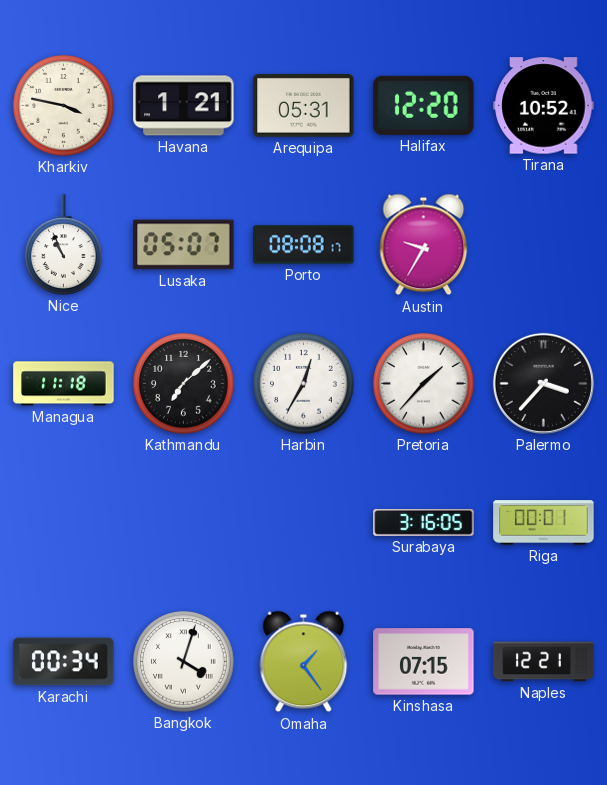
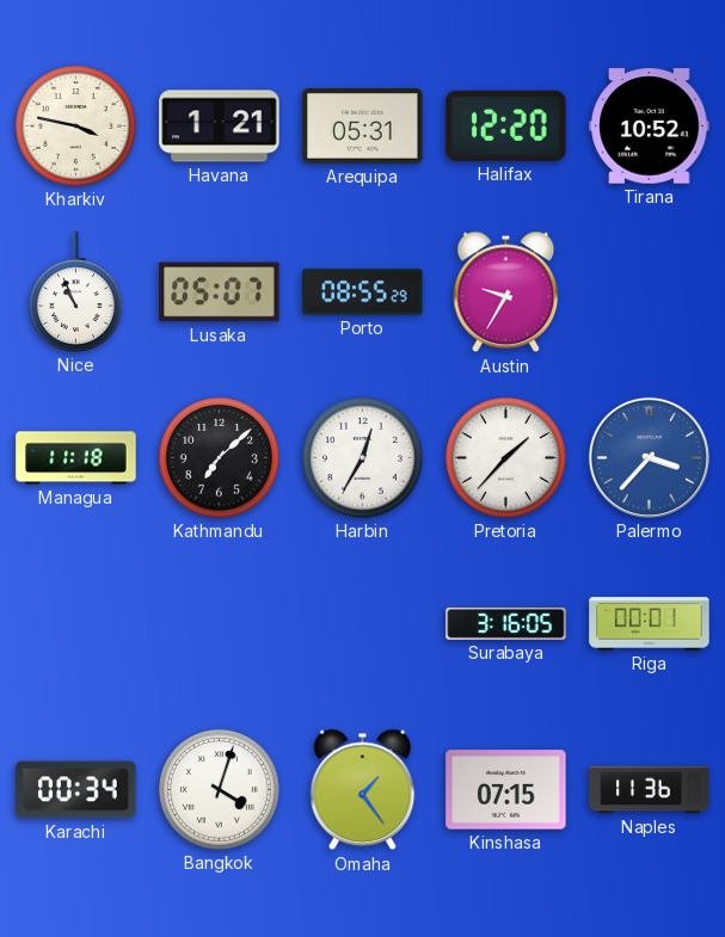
Porto: 08:08 -> 08:55 (363, 292)
Palermo dial: black -> blue (649, 457)
Naples: 12:21 -> 11:36 (650, 790)
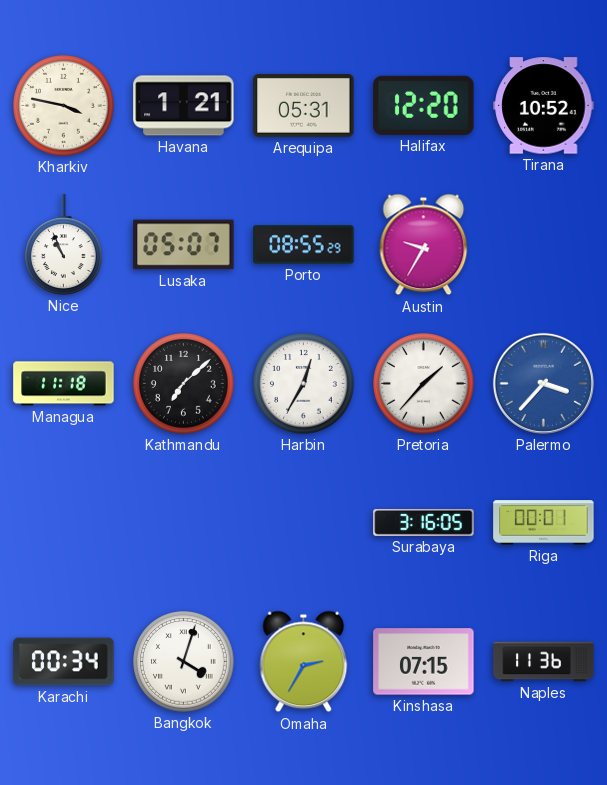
Omaha: 1:24 -> 2:35 (304, 662)
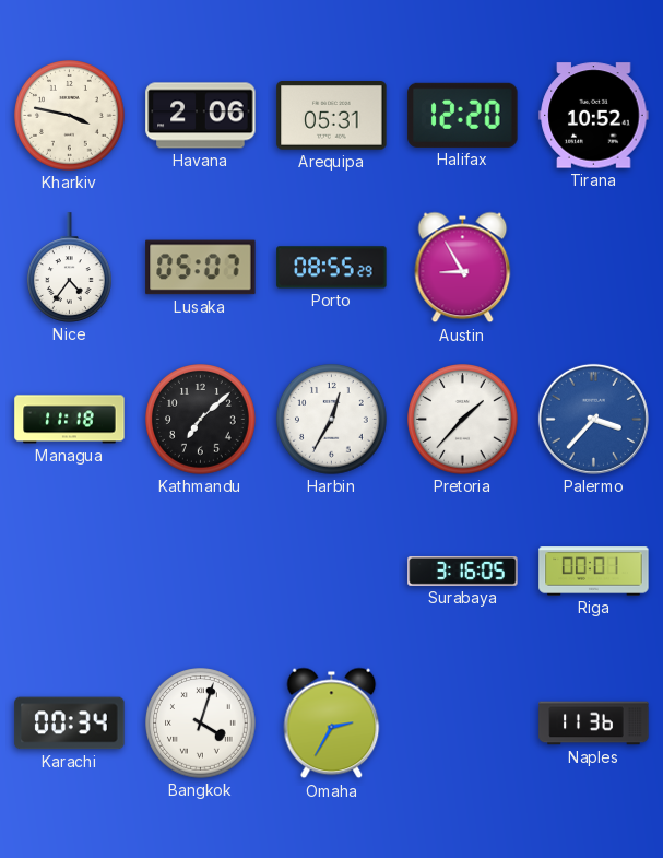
Havana: 1:21 -> 2:06 (201, 116)
Nice: 10:56 -> 4:36 (70, 268)
Austin: 9:35 -> 8:55 (463, 268)
Kinshasa: 07:15 -> none (424, 662)
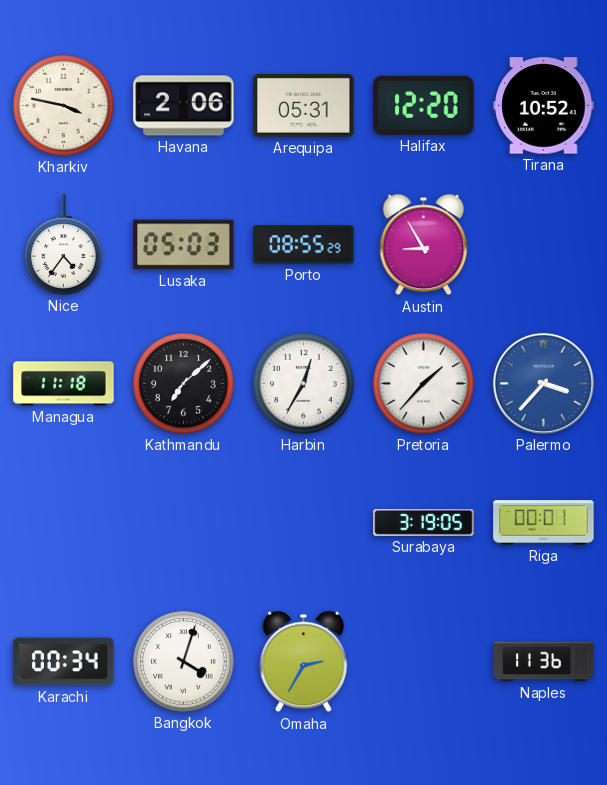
Lusaka: 05:07 -> 05:03 (184, 245)
Surabaya: 3:16 -> 3:19 (424, 522)
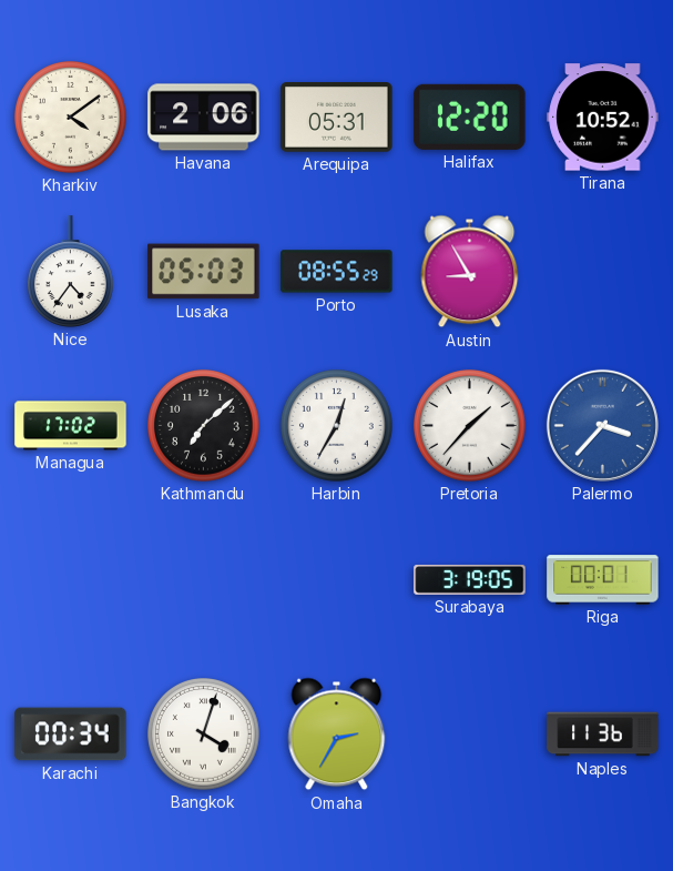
Kharkiv: 3:47 -> 4:09 (71, 118)
Managua: 11:18 -> 17:02 (71, 426)
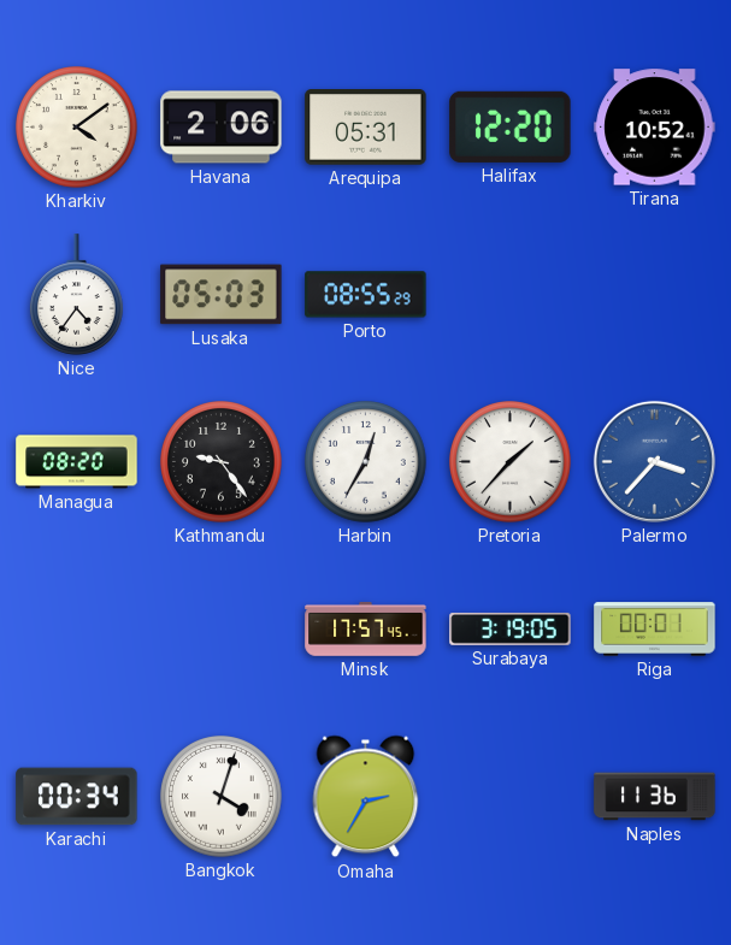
Austin: 8:55 -> none (470, 272)
Managua: 17:02 -> 08:20 (77, 462)
Kathmandu: 7:08 -> 9:24 (222, 462)
Minsk: none -> 17:57 (366, 630)
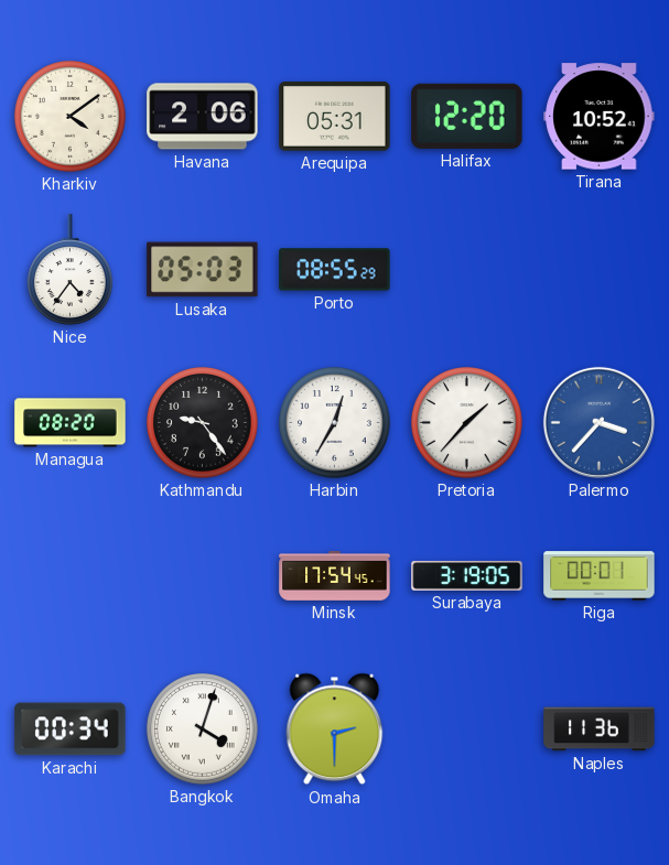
Minsk: 17:57 -> 17:54 (335, 576)
Omaha: 2:35 -> 2:30 (335, 729)
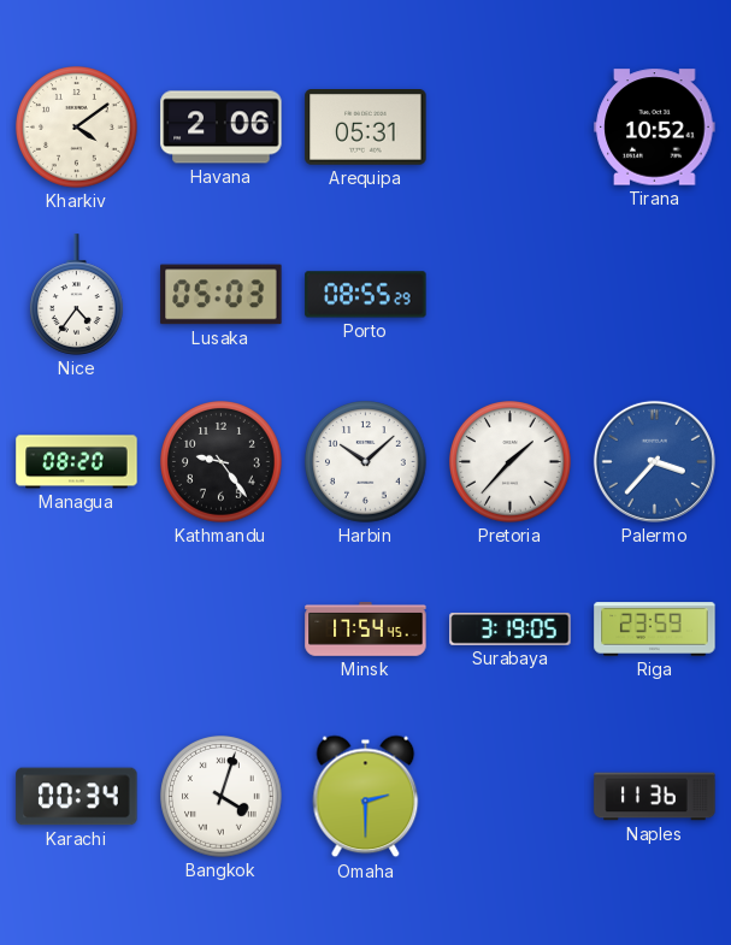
Halifax: 12:20 -> none (467, 116)
Harbin: 12:35 -> 10:08 (366, 462)
Riga: 00:01 -> 23:59 (655, 630)
